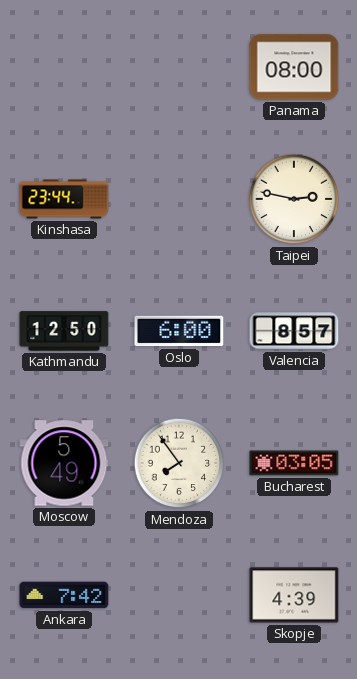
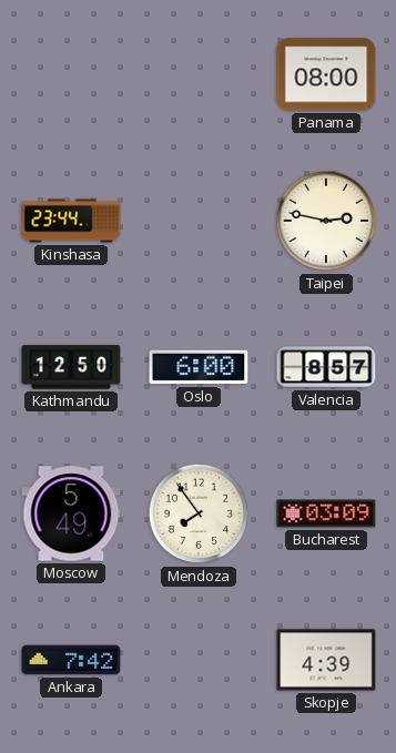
Bucharest: 03:05 -> 03:09 (326, 513)
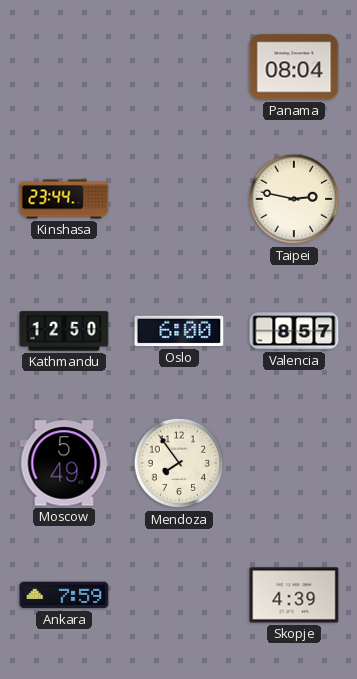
Panama: 08:00 -> 08:04 (294, 67)
Bucharest: 03:09 -> none (326, 513)
Ankara: 7:42 -> 7:59 (64, 595)
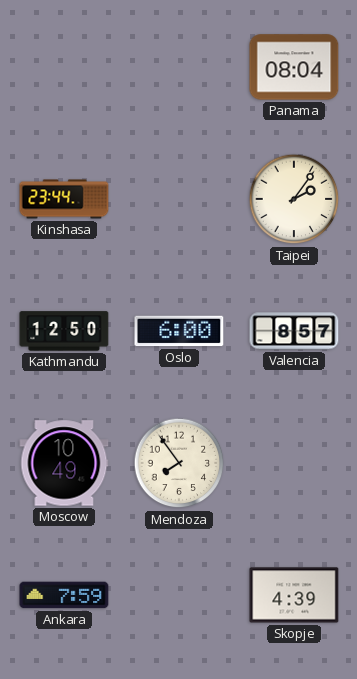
Taipei: 2:47 -> 2:06 (294, 199)
Moscow: 5:49 -> 10:49 (64, 463)
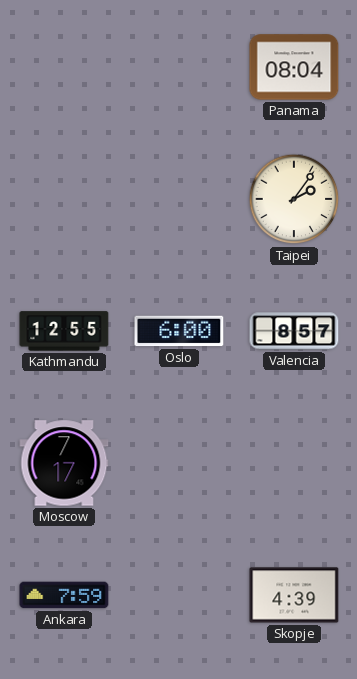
Kinshasa: 23:44 -> none (64, 199)
Kathmandu: 12:50 -> 12:55 (64, 331)
Moscow: 10:49 -> 7:17 (64, 463)
Mendoza: 7:54 -> none (179, 463)
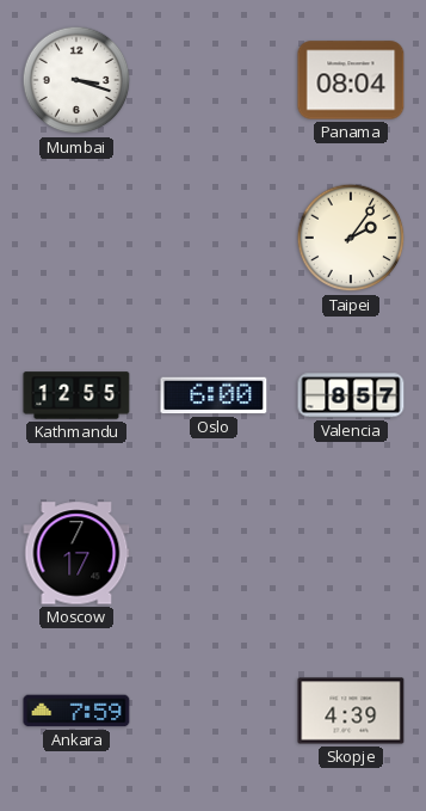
Mumbai: none -> 3:18 (76, 80)
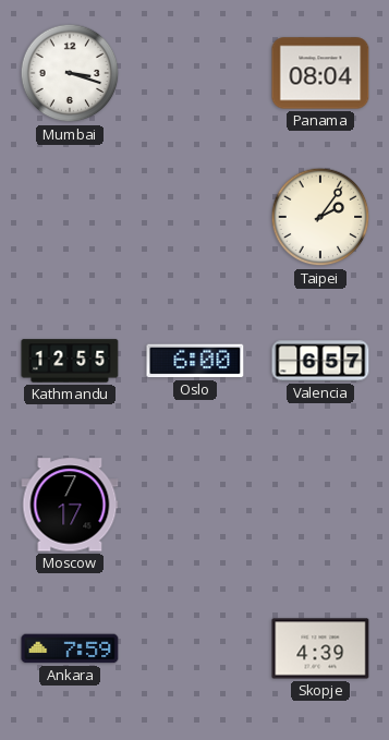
Valencia: 8:57 -> 6:57 (320, 361)
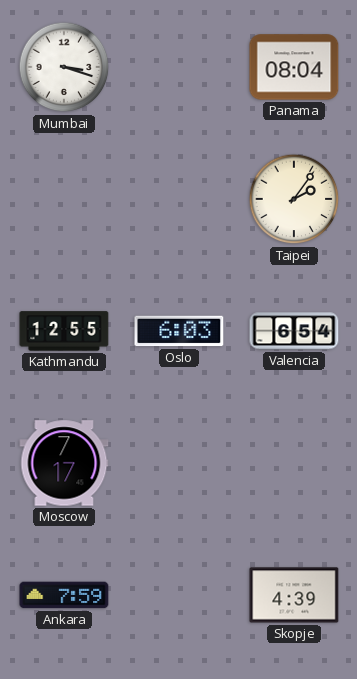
Oslo: 6:00 -> 6:03 (179, 331)
Valencia: 6:57 -> 6:54 (294, 331)
